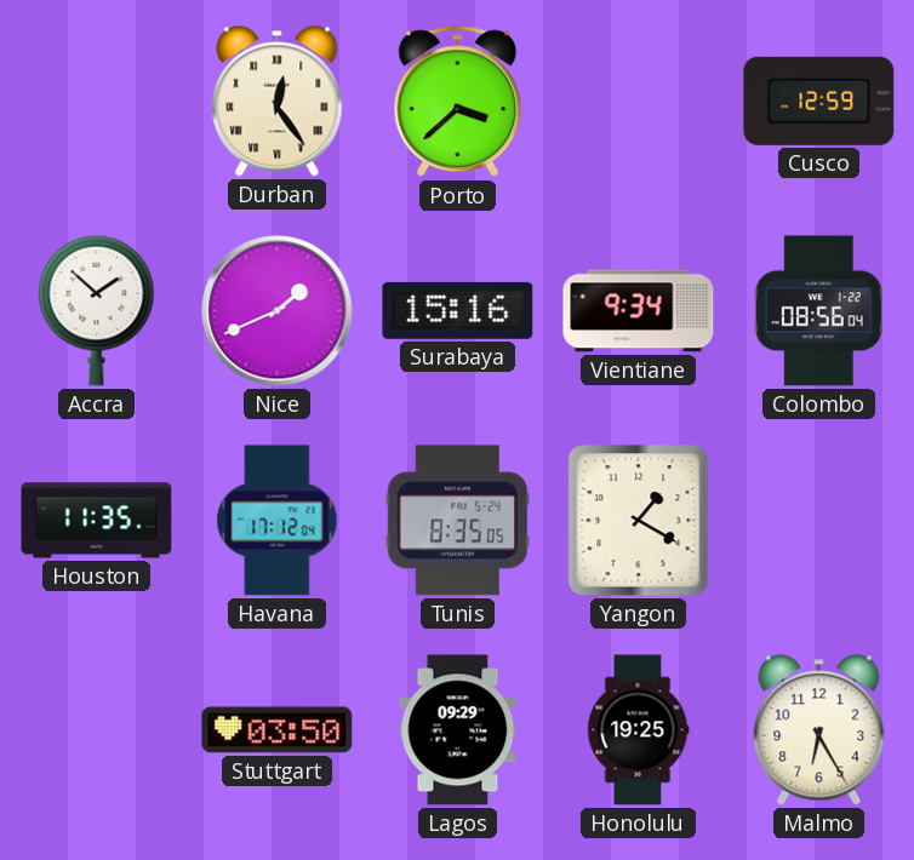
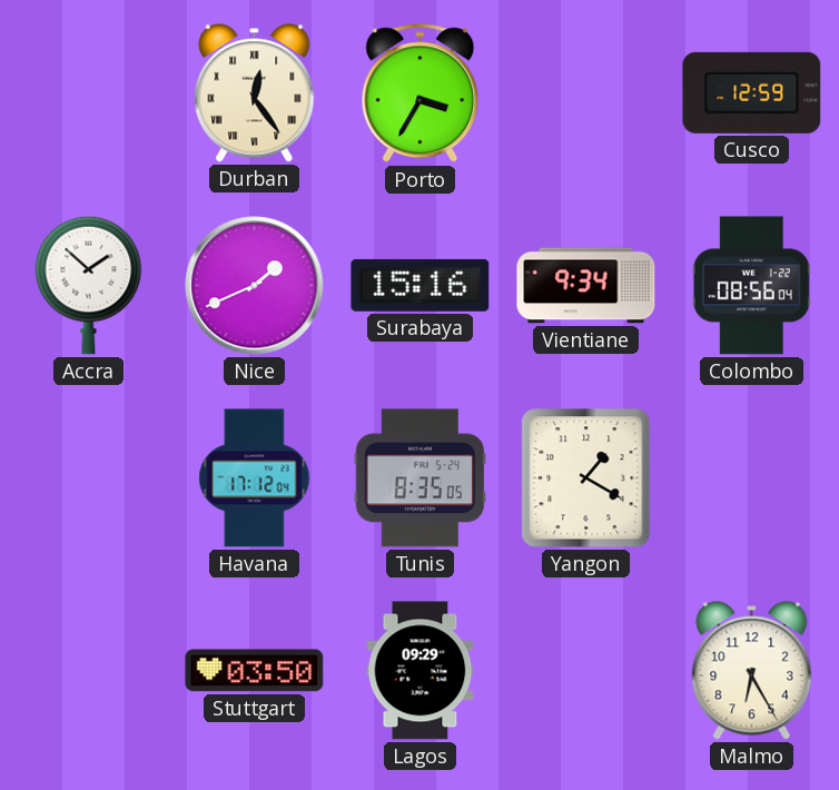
Porto: 3:38 -> 3:35 (421, 93)
Houston: 11:35 -> none (97, 521)
Honolulu: 19:25 -> none (638, 730)
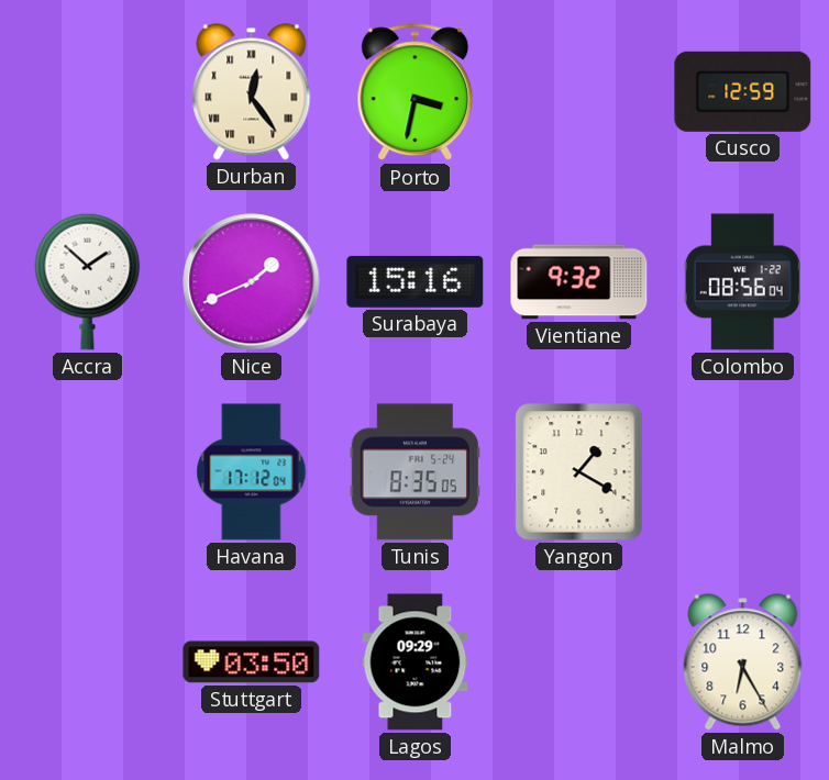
Porto: 3:35 -> 3:32 (416, 92)
Vientiane: 9:34 -> 9:32 (579, 282)
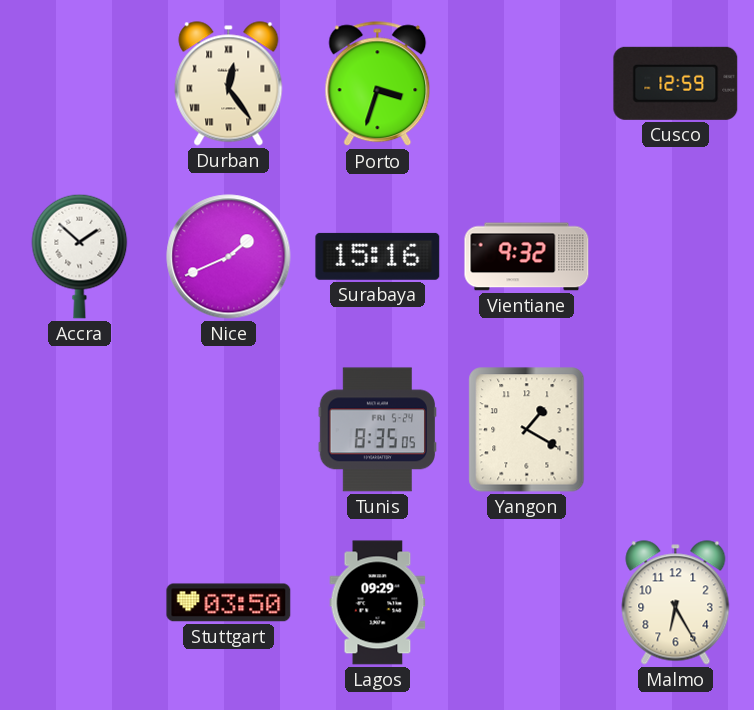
Porto: 3:32 -> 3:33 (378, 84)
Colombo: 08:56 -> none (742, 282)
Havana: 17:12 -> none (252, 472)
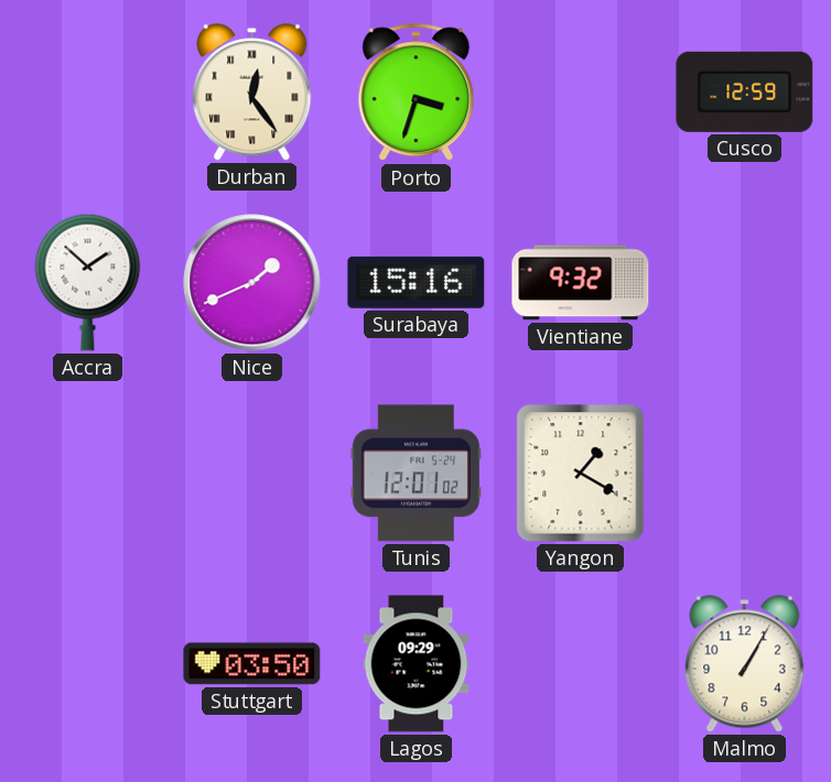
Tunis: 8:35 -> 12:01 (415, 474)
Malmo: 6:25 -> 1:05 (745, 664)
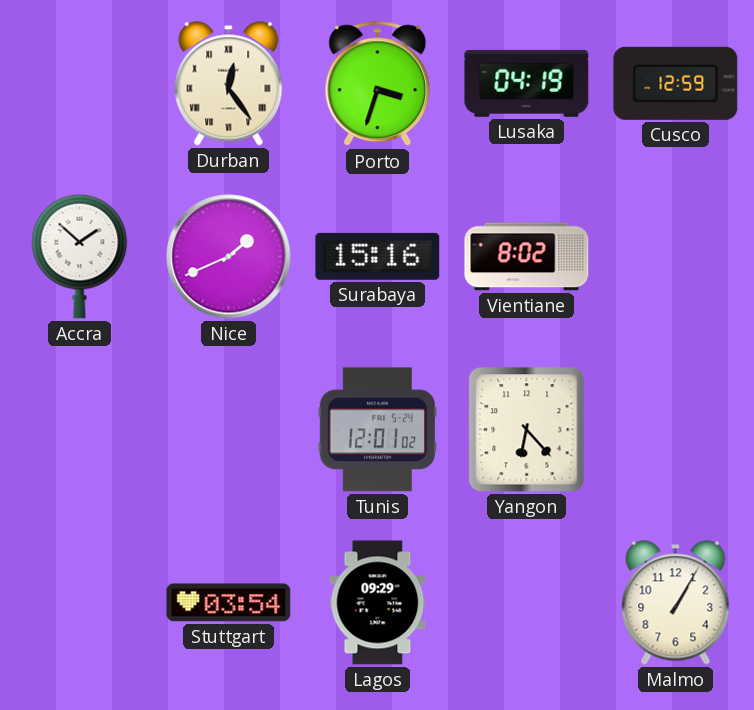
Lusaka: none -> 04:19 (527, 83)
Vientiane: 9:32 -> 8:02 (527, 257)
Yangon: 1:20 -> 6:23 (527, 430)
Stuttgart: 03:50 -> 03:54 (229, 603)
